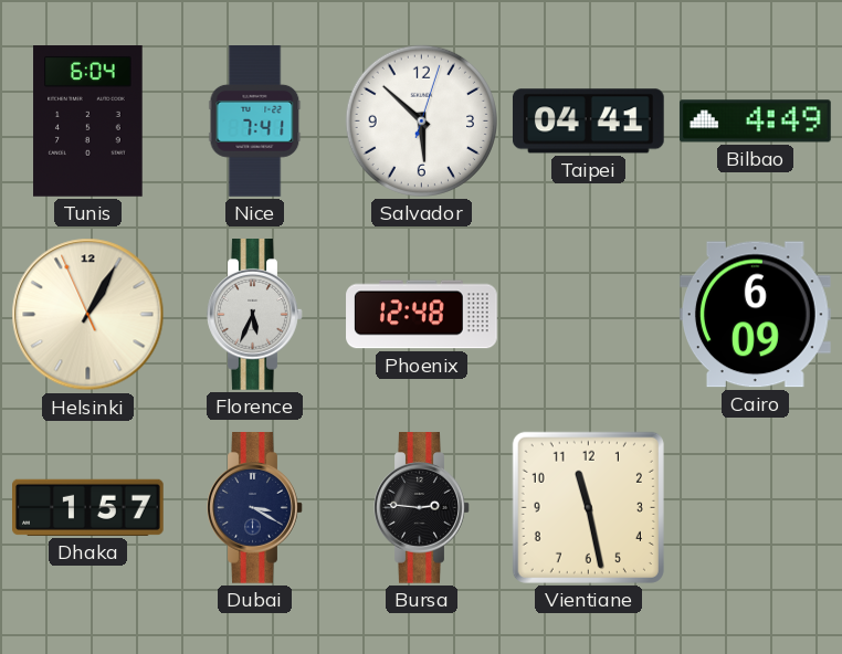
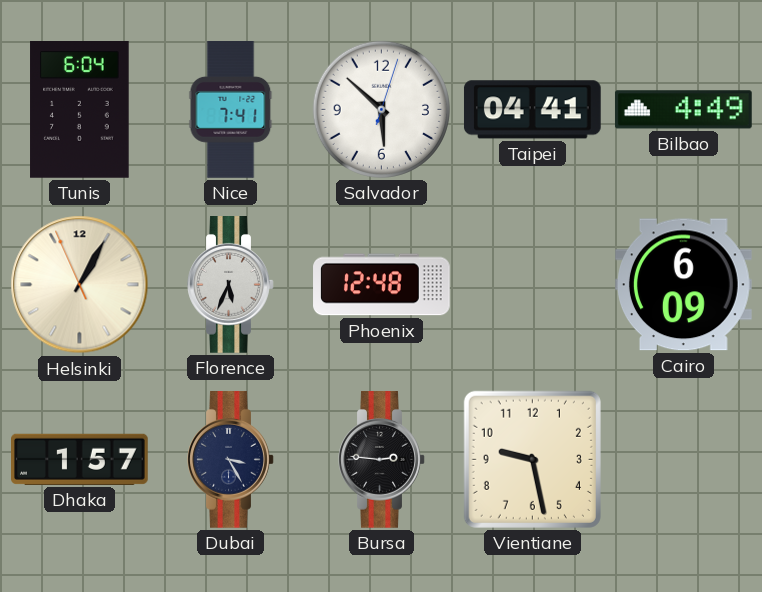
Dubai: 3:20 -> 3:25 (231, 460)
Vientiane: 11:28 -> 9:28 (532, 459)
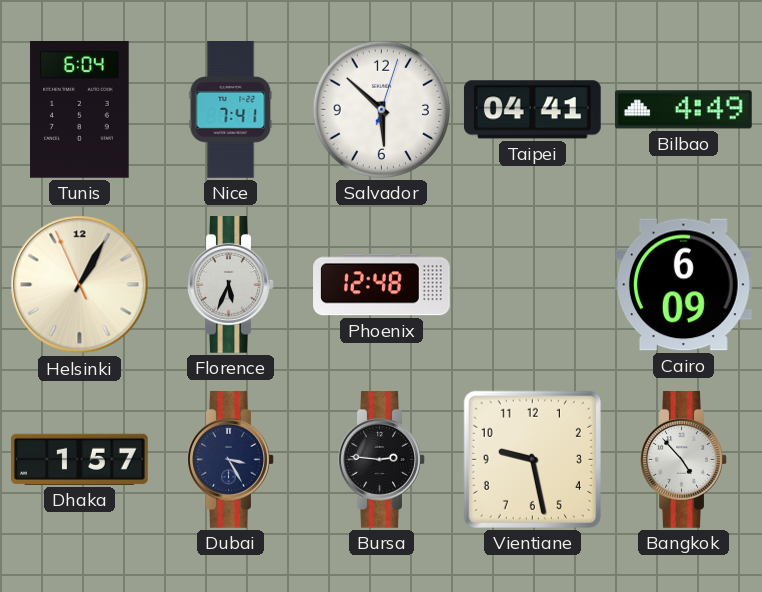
Bangkok: none -> 4:53 (684, 460)
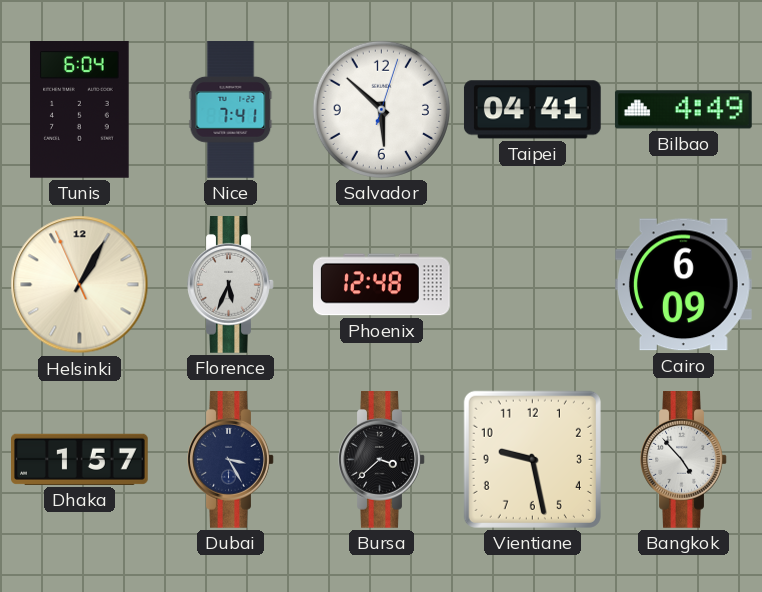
Bursa: 2:46 -> 3:38 (382, 460)
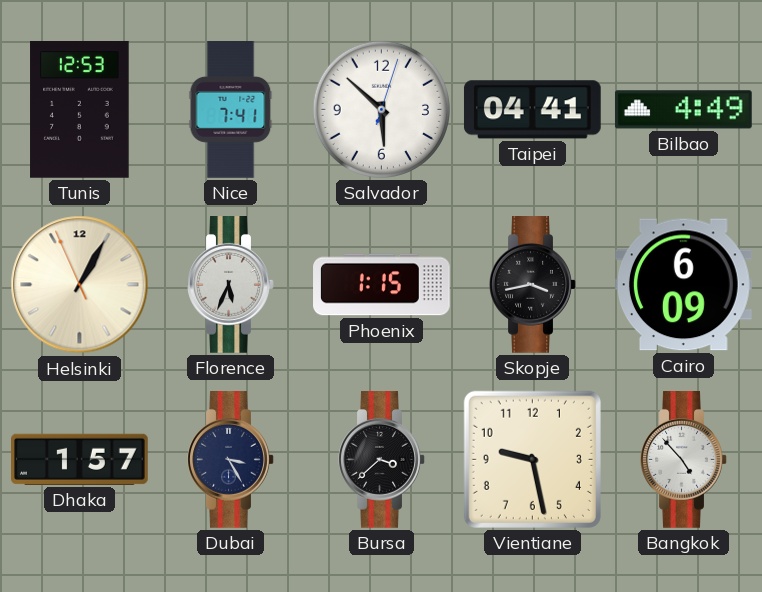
Tunis: 6:04 -> 12:53 (80, 110)
Phoenix: 12:48 -> 1:15 (382, 285)
Skopje: none -> 3:43 (533, 285)
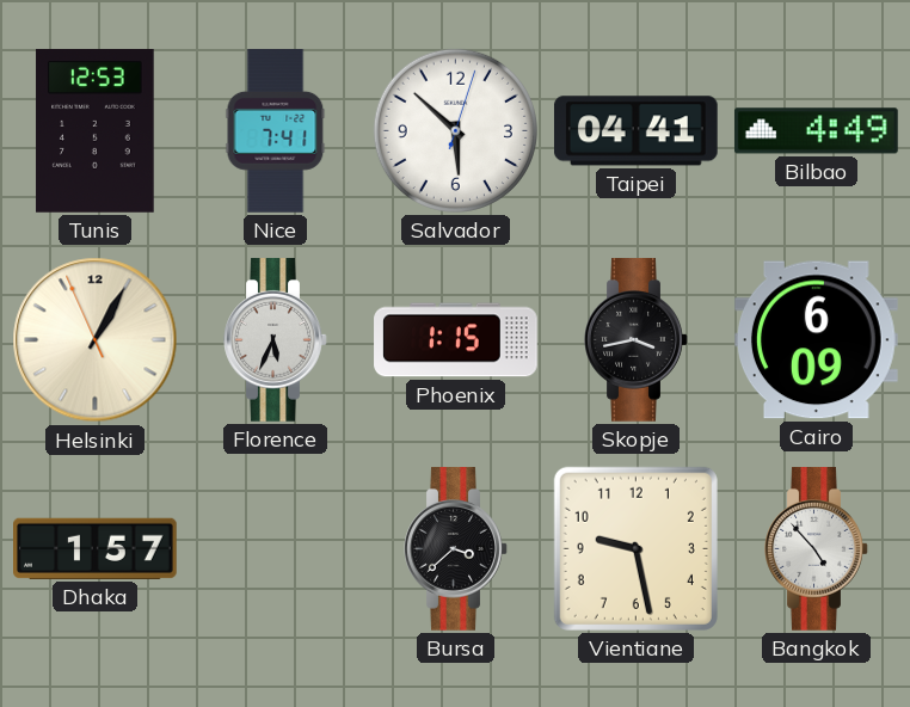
Dubai: 3:25 -> none (231, 460)
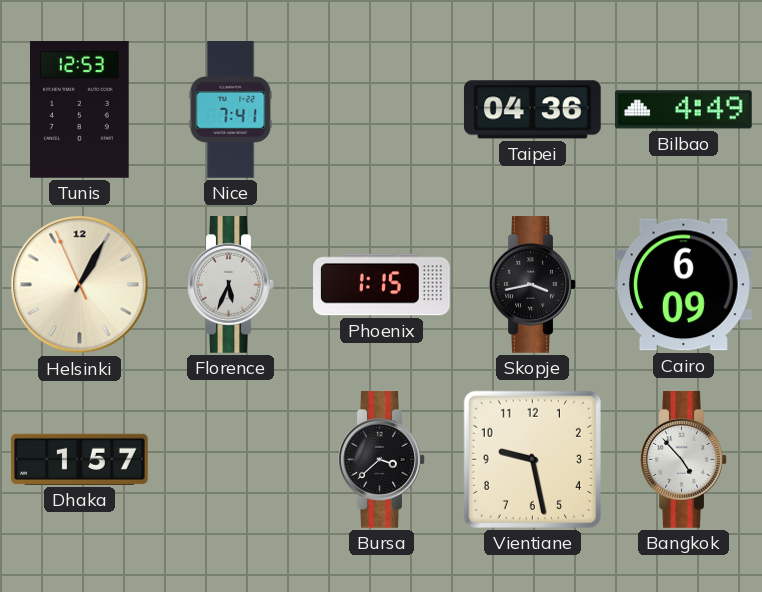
Salvador: 5:52 -> none (455, 130)
Taipei: 04:41 -> 04:36 (532, 110)
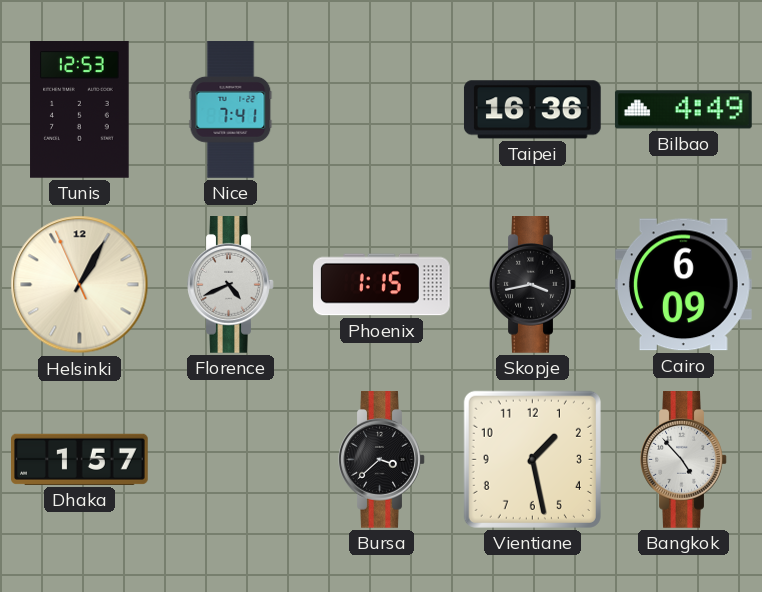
Taipei: 04:36 -> 16:36 (532, 110)
Florence: 5:34 -> 4:41 (231, 285)
Vientiane: 9:28 -> 1:28 (532, 459)
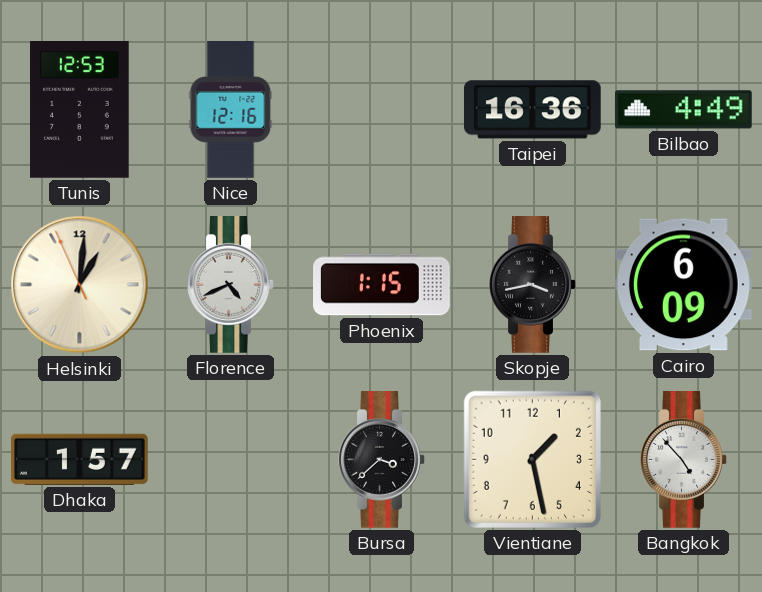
Nice: 7:41 -> 12:16 (231, 110)
Helsinki: 1:04 -> 1:00 (80, 285)
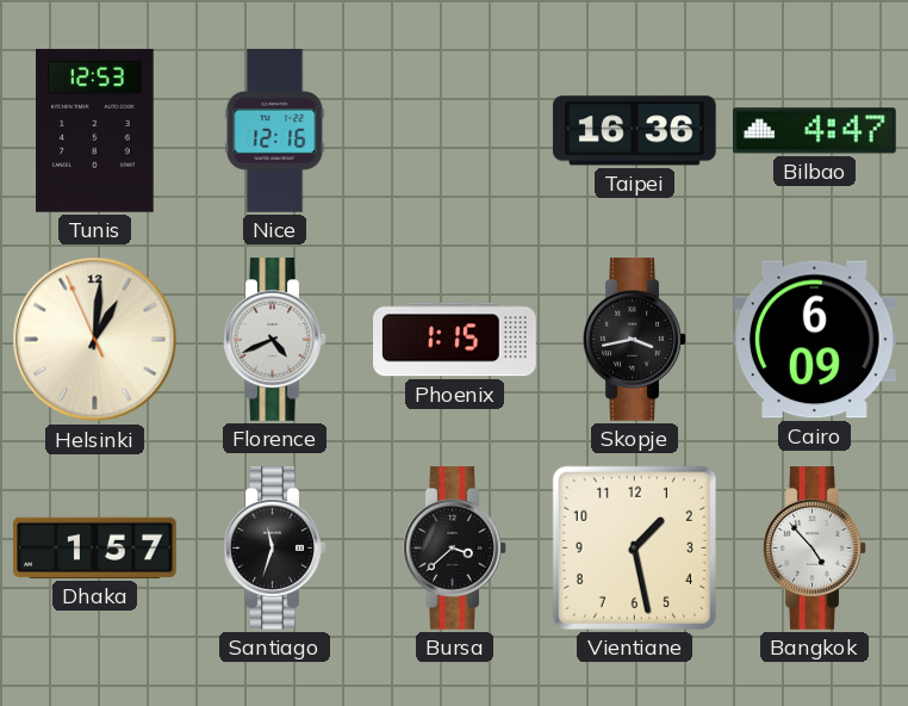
Bilbao: 4:49 -> 4:47 (815, 131)
Santiago: none -> 11:33 (275, 549)
